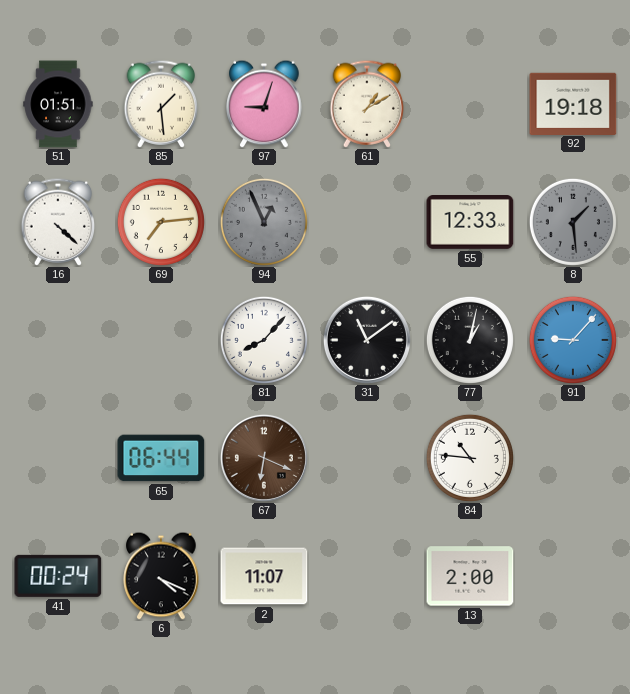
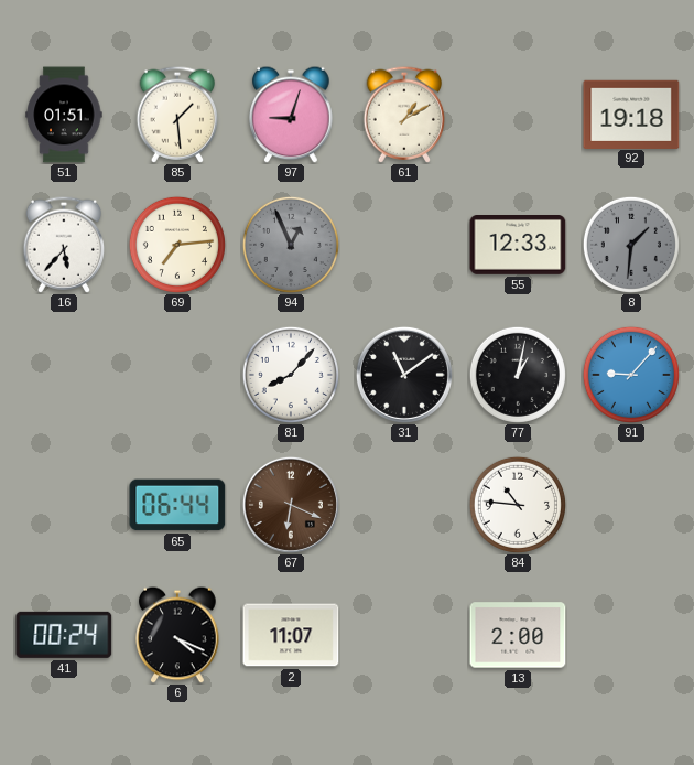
16: 4:22 -> 5:37 (64, 245)
8: 1:29 -> 1:31 (631, 245)
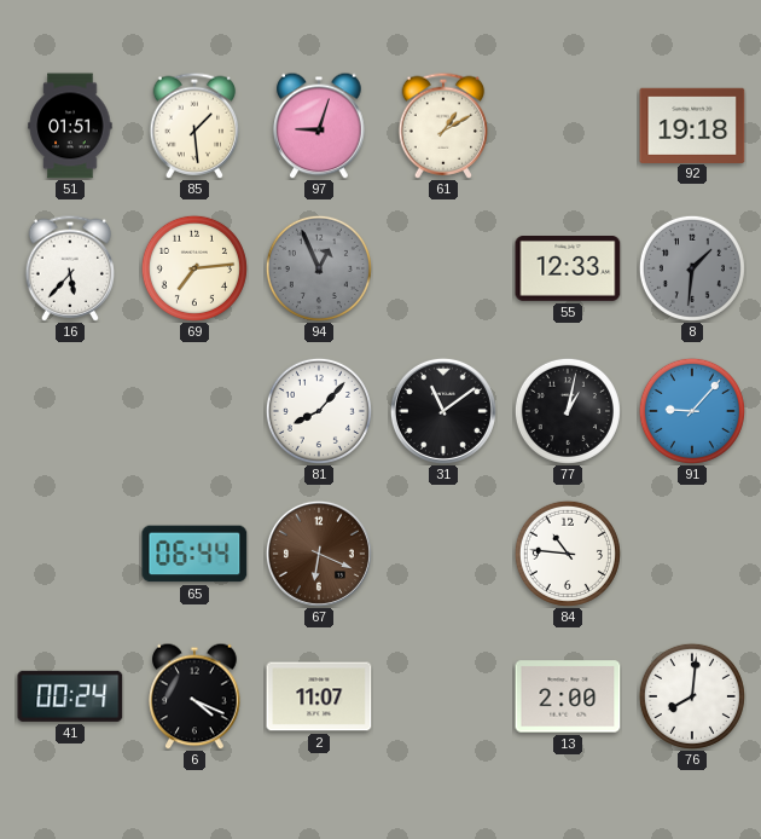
76: none -> 8:01 (692, 696)
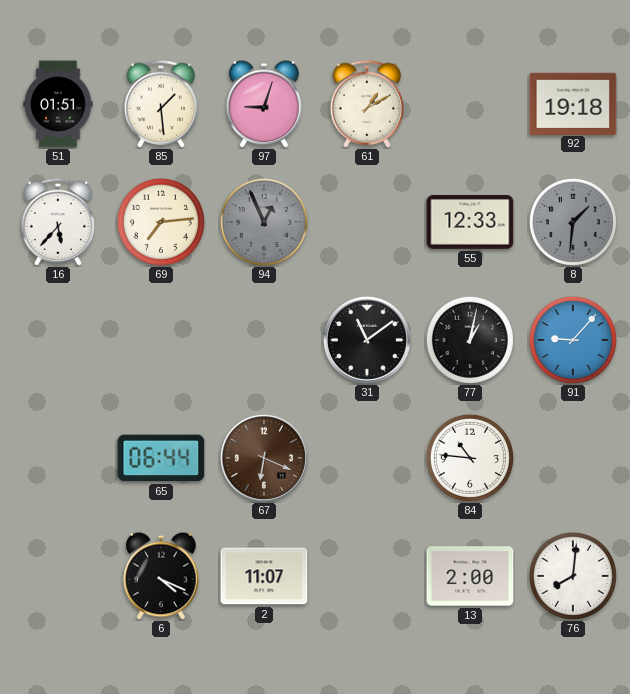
81: 8:07 -> none (319, 411)
41: 00:24 -> none (70, 696)
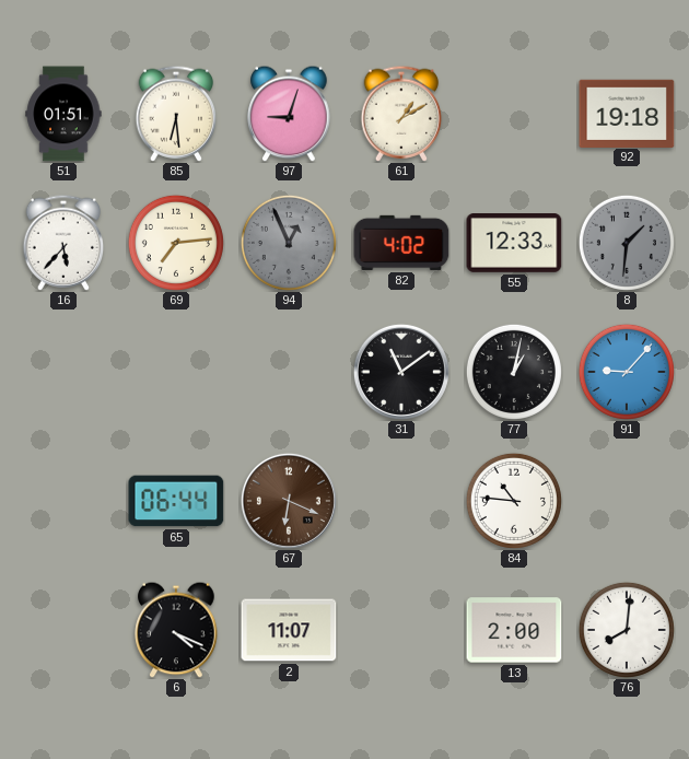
85: 1:29 -> 6:29 (176, 114)
82: none -> 4:02 (401, 243)
